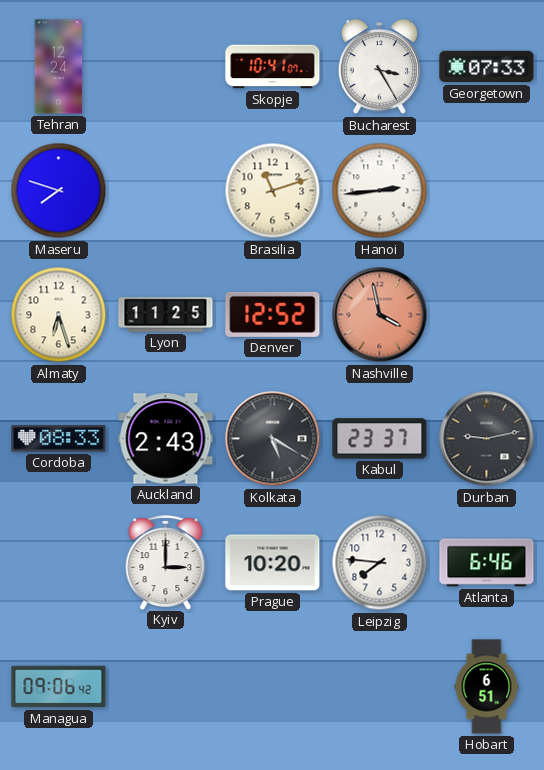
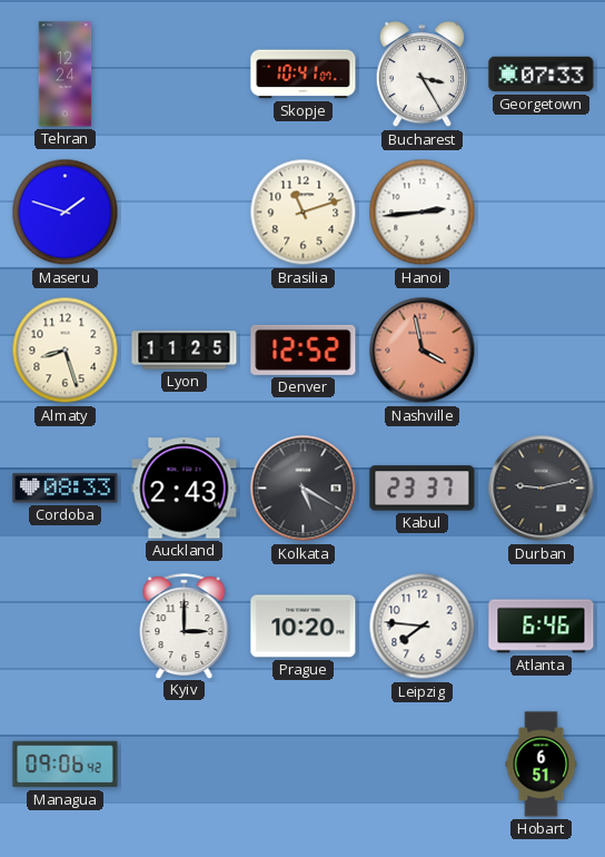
Maseru: 7:48 -> 1:48 (66, 213)
Almaty: 6:27 -> 8:27 (66, 351)
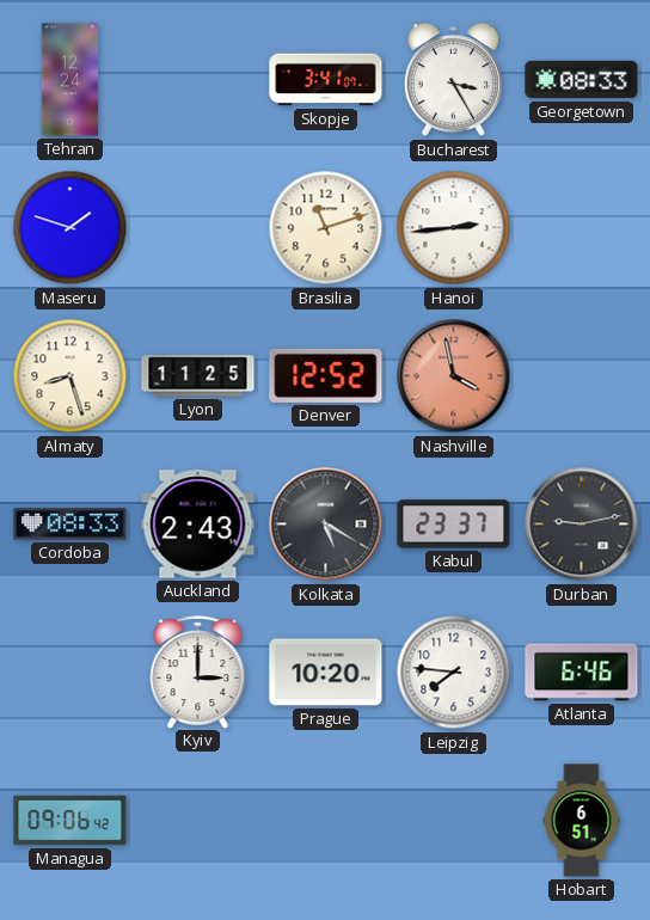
Skopje: 10:41 -> 3:41 (326, 80)
Georgetown: 07:33 -> 08:33 (582, 80)
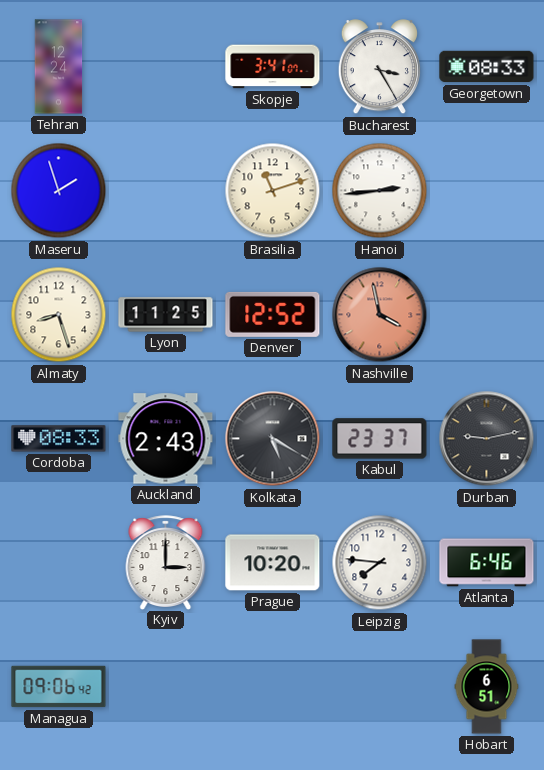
Maseru: 1:48 -> 1:57 (59, 191)
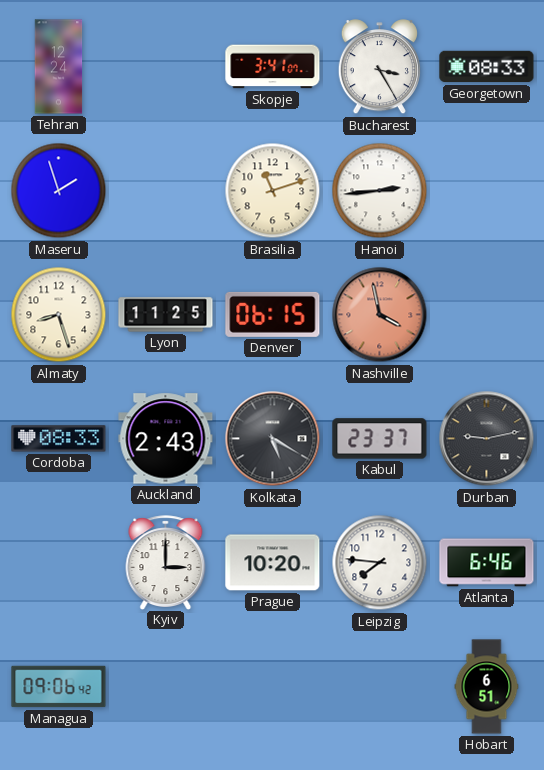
Denver: 12:52 -> 06:15 (273, 314)
